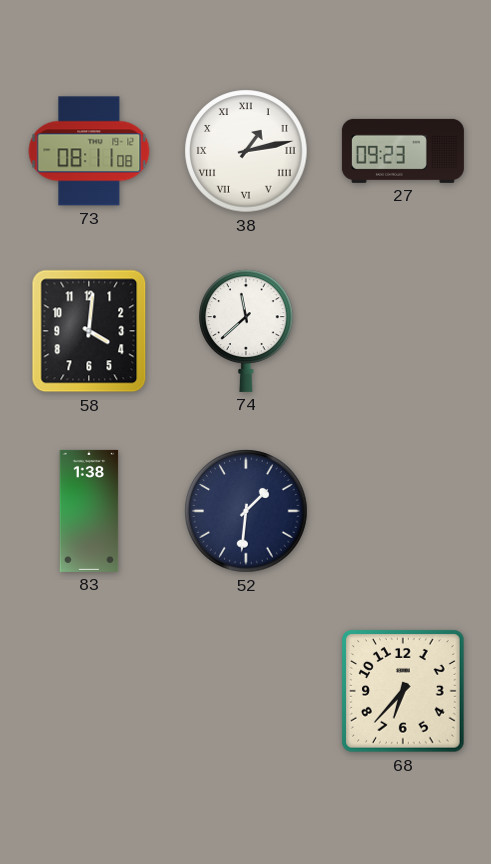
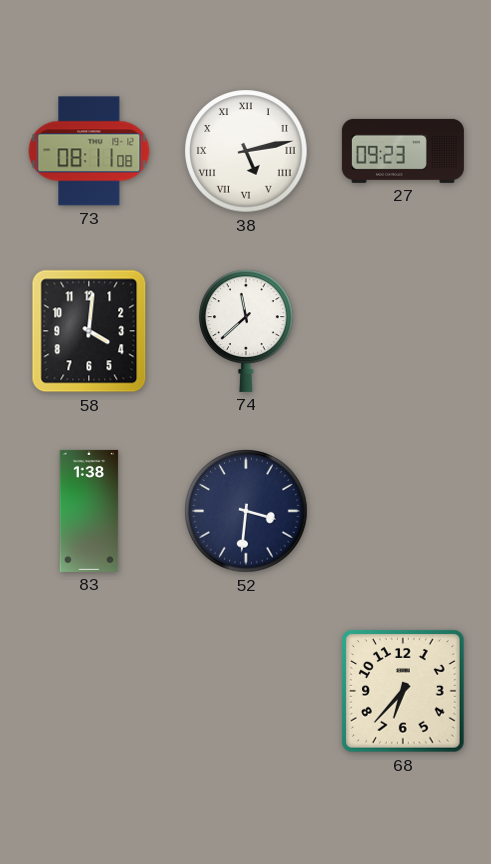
38: 1:13 -> 5:13 (246, 151)
52: 1:31 -> 3:31 (246, 511)
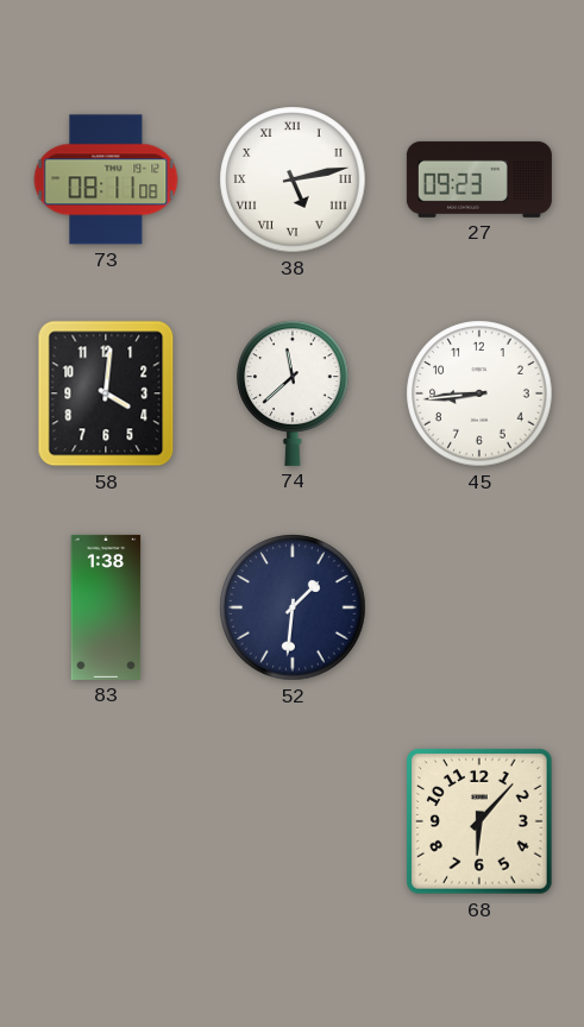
45: none -> 8:44 (479, 393)
52: 3:31 -> 1:31 (293, 607)
68: 6:37 -> 6:07 (479, 821)
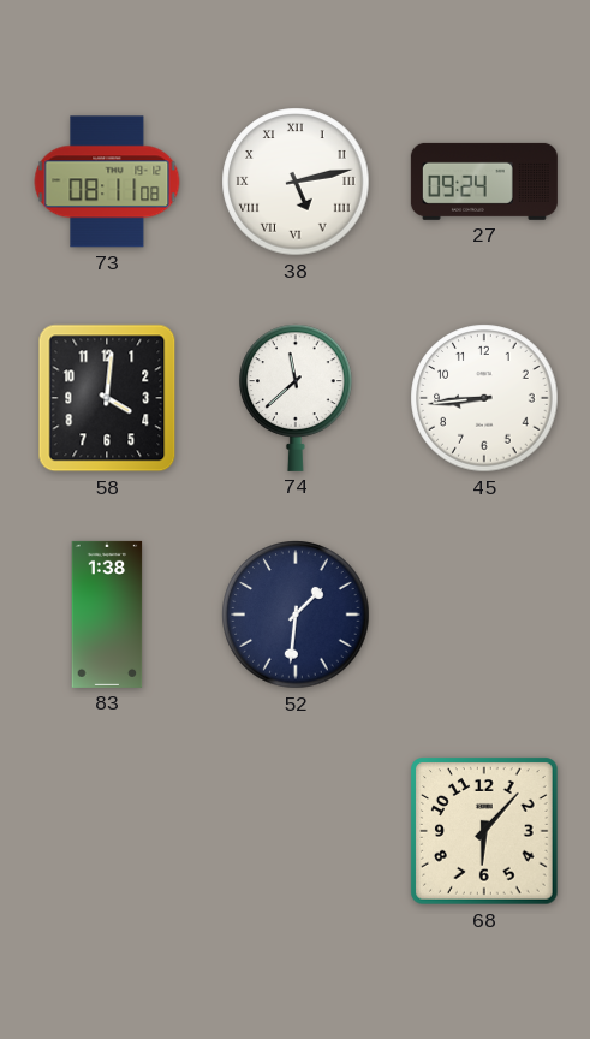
27: 09:23 -> 09:24 (484, 182)
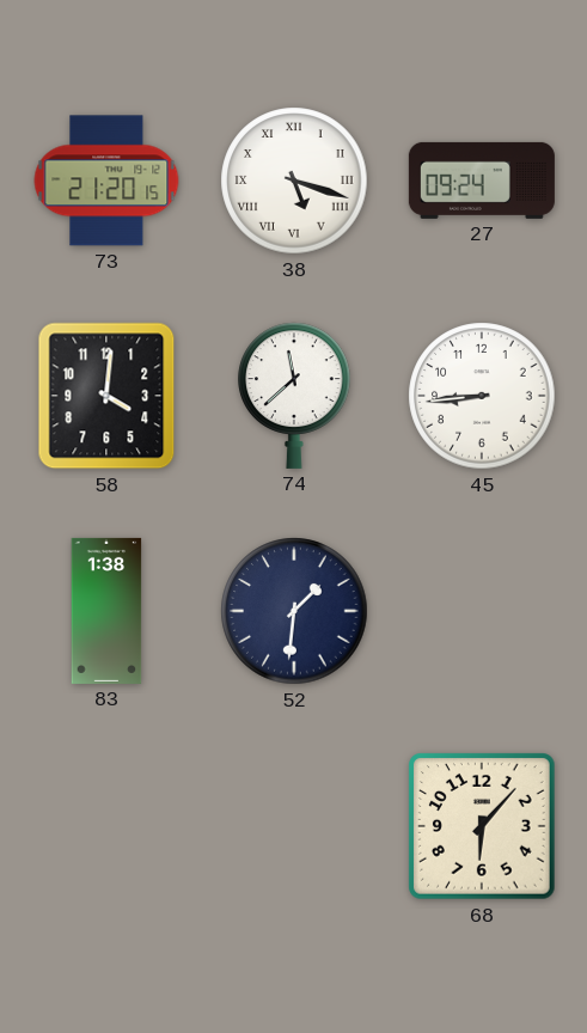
73: 08:11 -> 21:20 (106, 181)
38: 5:13 -> 5:18 (294, 181)
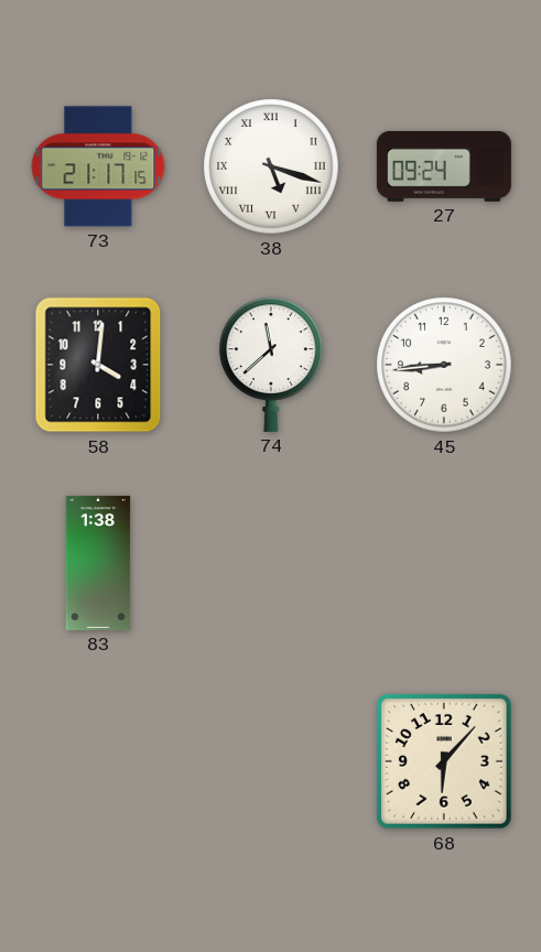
73: 21:20 -> 21:17 (98, 166)
52: 1:31 -> none (294, 611)
